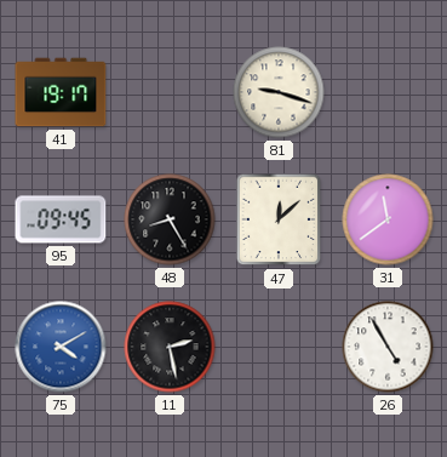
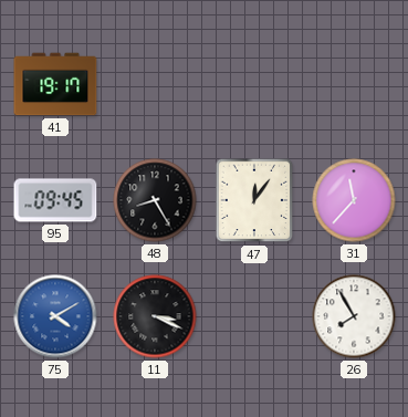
81: 9:18 -> none (279, 92)
47: 12:08 -> 12:06 (254, 200)
31: 11:39 -> 11:37 (354, 200)
11: 2:28 -> 3:19 (155, 316)
26: 4:55 -> 7:55 (354, 316)
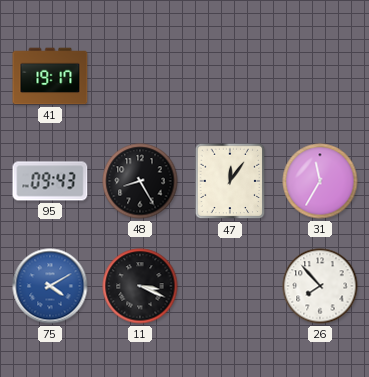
95: 09:45 -> 09:43 (50, 181)
31: 11:37 -> 11:35 (320, 181)
26: 7:55 -> 7:53 (320, 286)
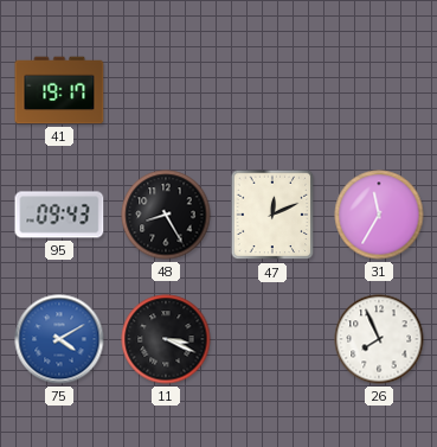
47: 12:06 -> 12:11 (272, 215)
26: 7:53 -> 7:56 (379, 339)
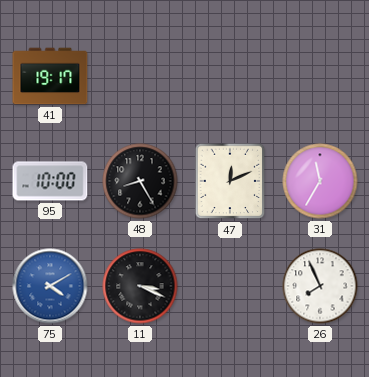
95: 09:43 -> 10:00 (50, 181)
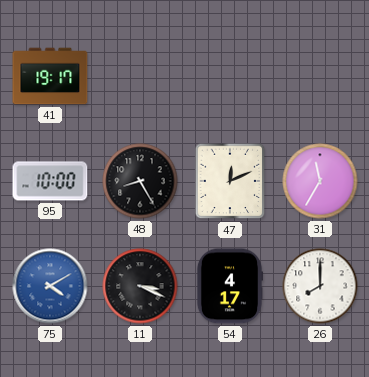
54: none -> 4:17 (229, 286)
26: 7:56 -> 8:00 (320, 286)
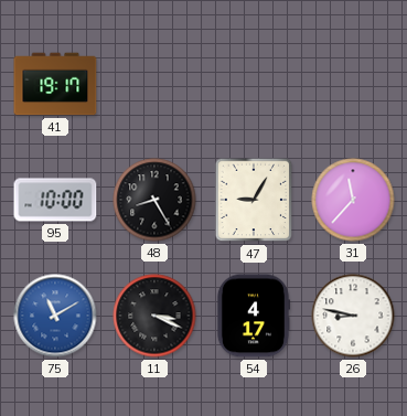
47: 12:11 -> 9:05 (254, 200)
31: 11:35 -> 11:37 (353, 200)
75: 4:10 -> 11:10 (55, 316)
26: 8:00 -> 8:47 (353, 316)
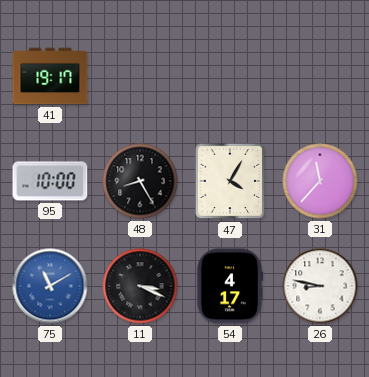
47: 9:05 -> 4:05 (230, 181)
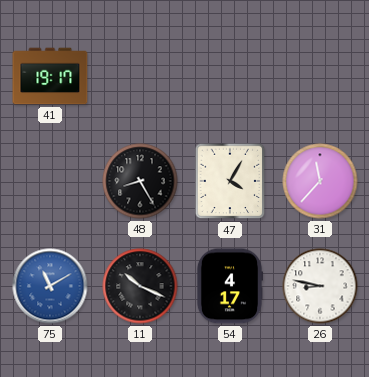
95: 10:00 -> none (50, 181)
11: 3:19 -> 10:19 (140, 286)
